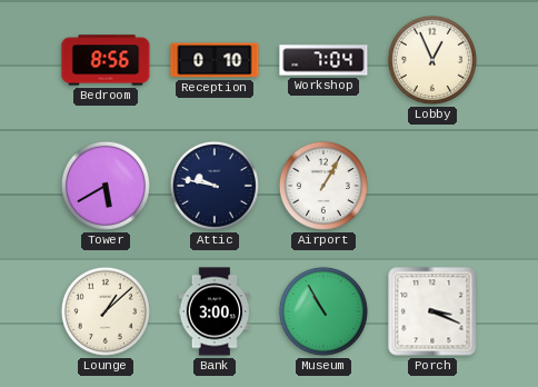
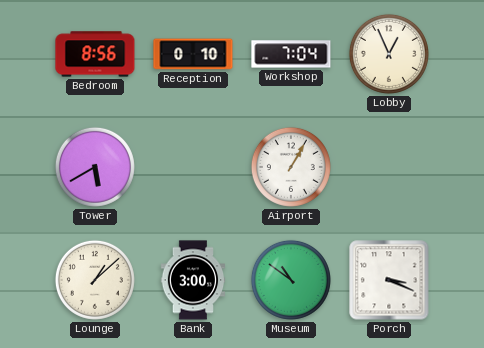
Attic: 9:47 -> none (215, 186)
Museum: 10:55 -> 10:51 (291, 280)
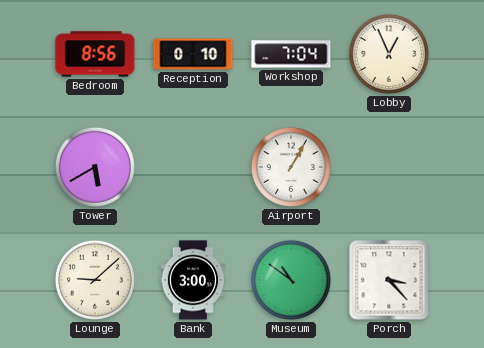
Lounge: 1:08 -> 9:08 (95, 280)
Porch: 3:19 -> 3:23 (389, 280)
